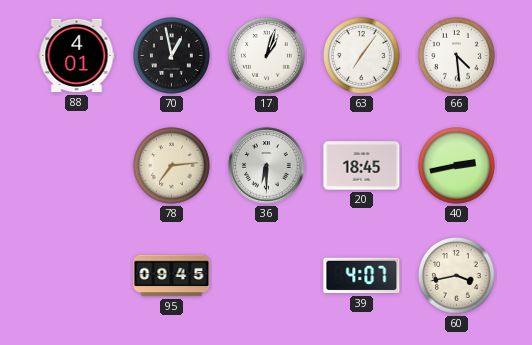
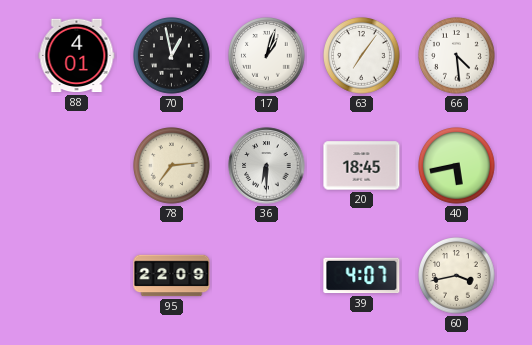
40: 2:43 -> 5:43 (457, 166)
95: 09:45 -> 22:09 (172, 276)
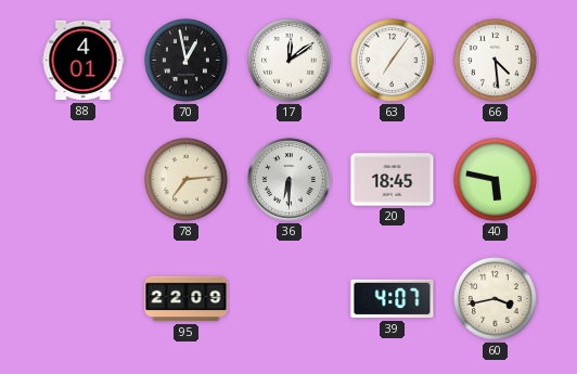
17: 1:03 -> 12:09 (290, 61)
40: 5:43 -> 5:47 (496, 180)
